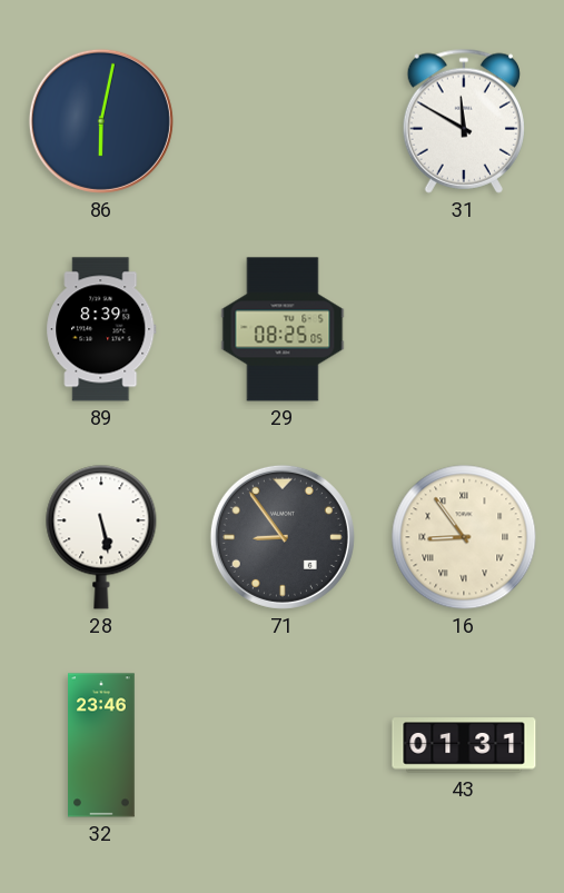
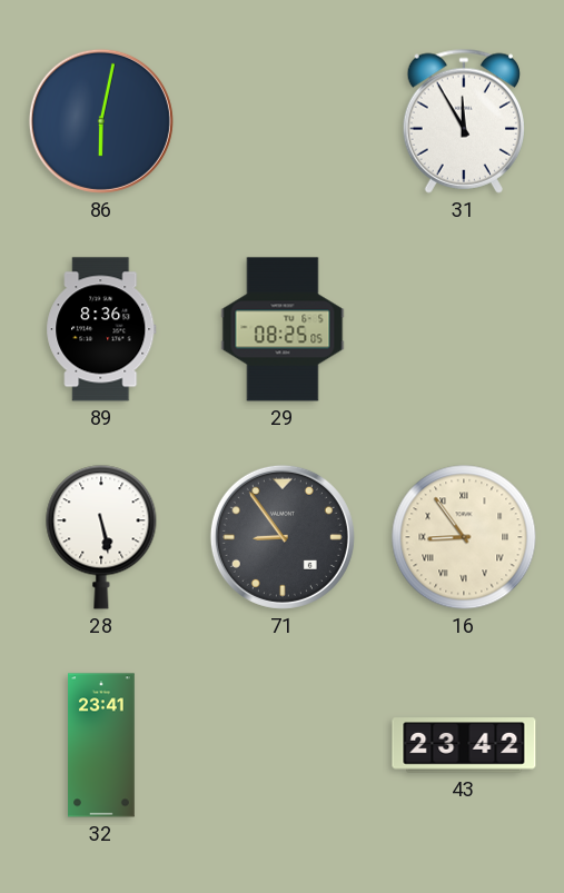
31: 11:50 -> 11:55 (464, 121)
89: 8:39 -> 8:36 (101, 329)
32: 23:46 -> 23:41 (101, 745)
43: 01:31 -> 23:42 (464, 745)
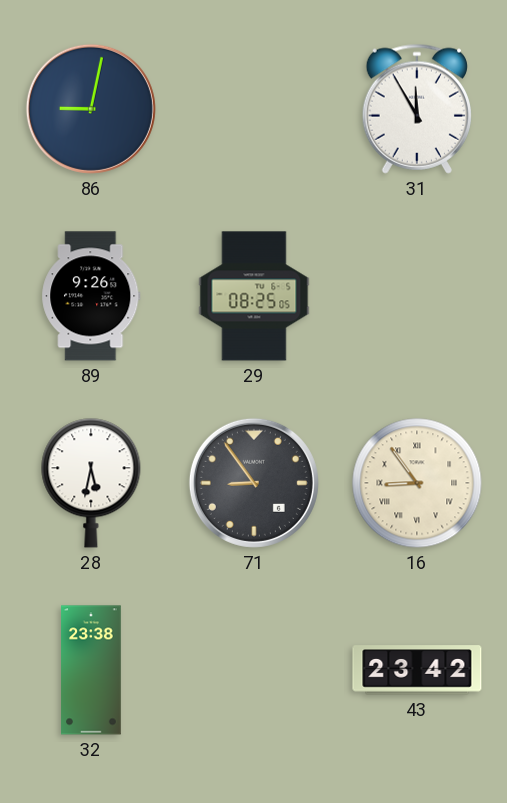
86: 6:02 -> 9:02 (91, 109)
89: 8:36 -> 9:26 (91, 296)
28: 5:28 -> 5:32 (91, 483)
32: 23:41 -> 23:38 (91, 670)
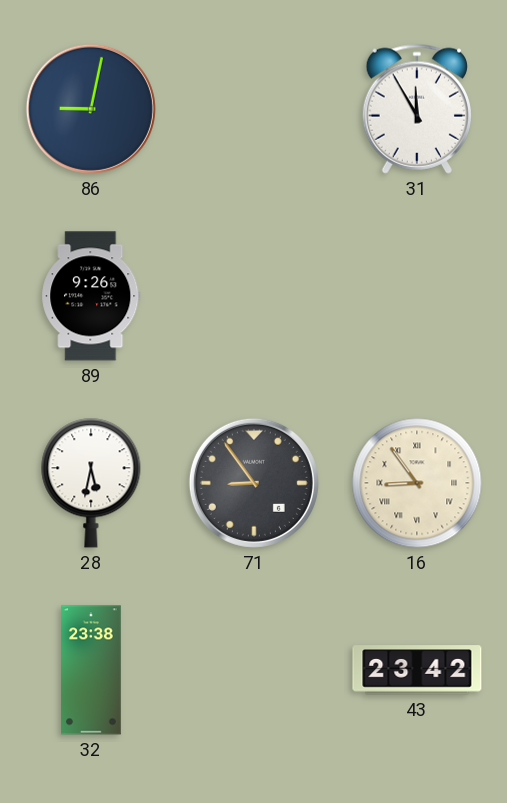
29: 08:25 -> none (254, 296)
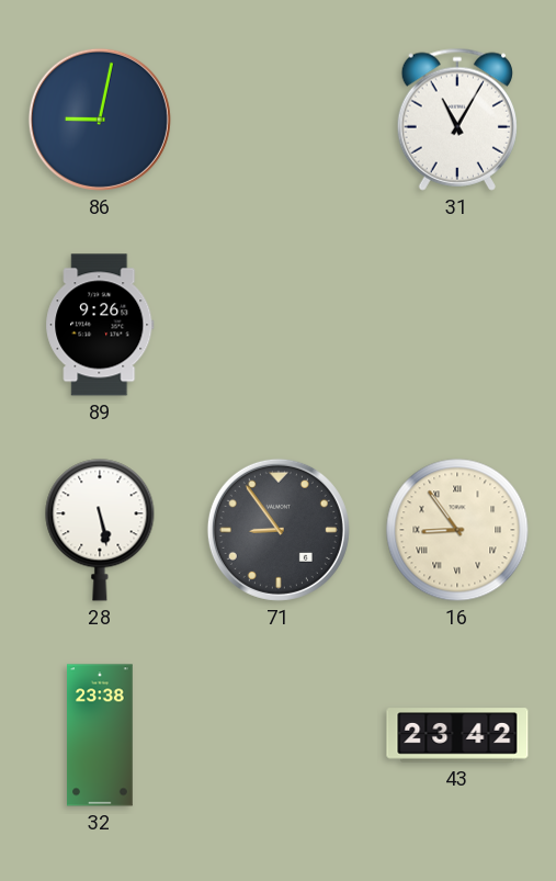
31: 11:55 -> 11:05 (457, 120)
28: 5:32 -> 5:28 (100, 530)
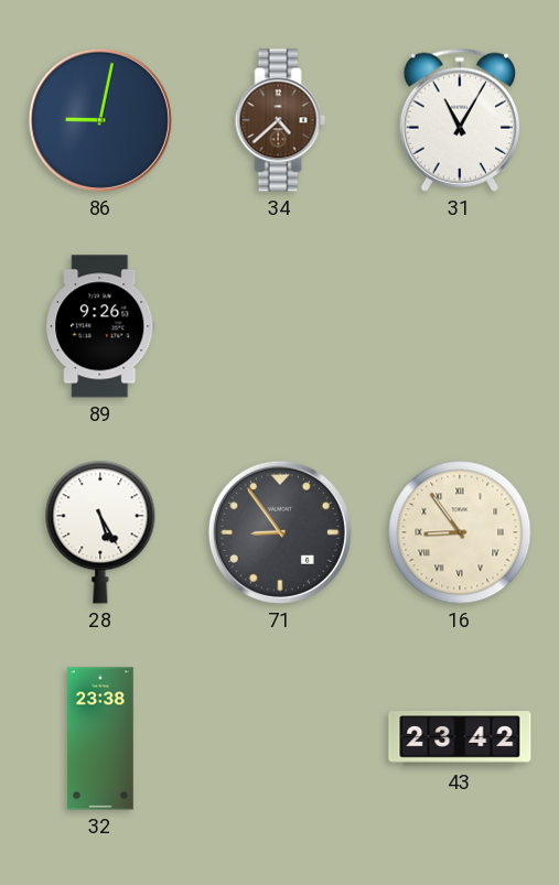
34: none -> 4:38 (280, 120)
28: 5:28 -> 5:25 (100, 532)
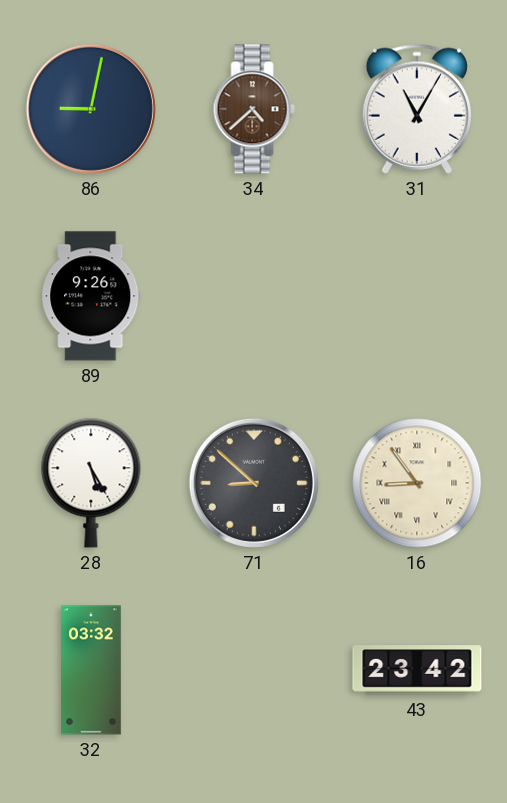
71: 8:54 -> 8:52 (254, 483)
32: 23:38 -> 03:32 (91, 670)
